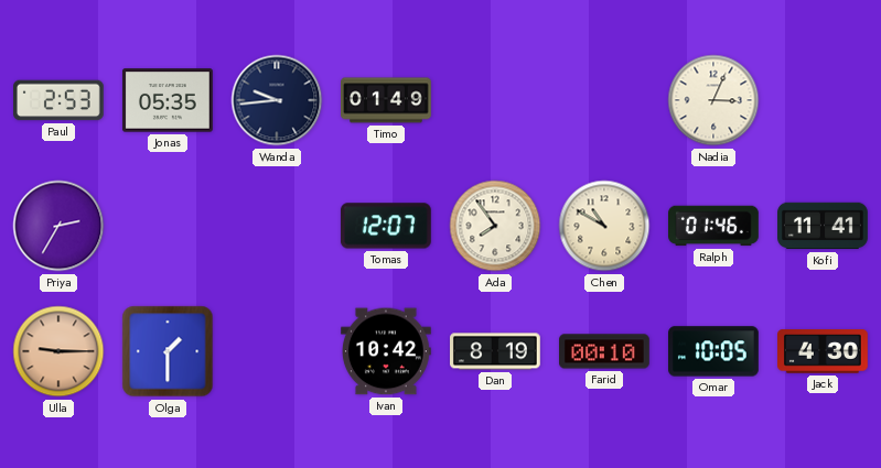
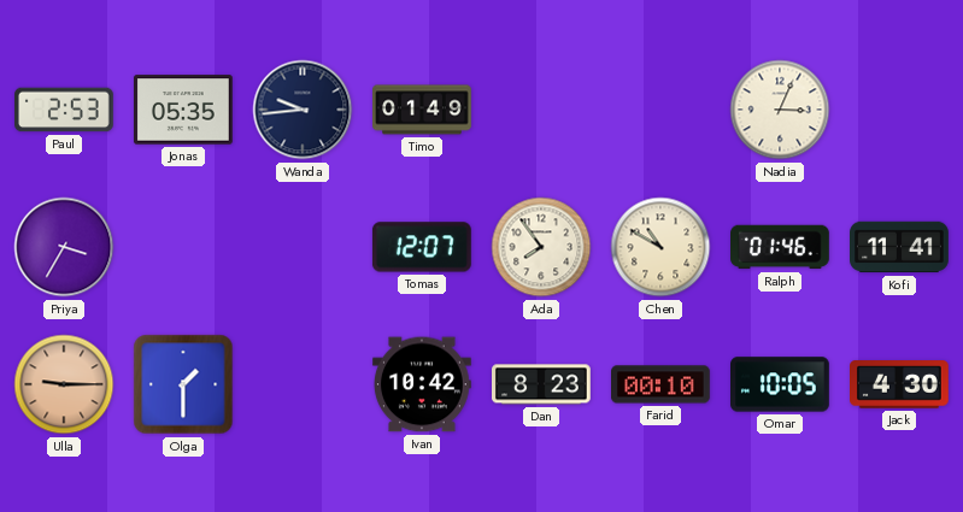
Priya: 2:35 -> 3:35 (64, 247)
Dan: 8:19 -> 8:23 (542, 384)
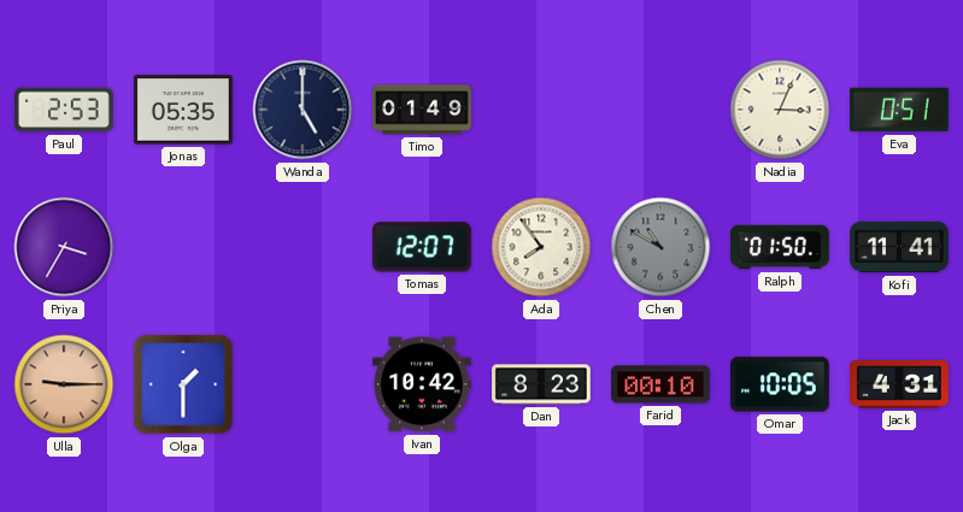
Wanda: 9:44 -> 5:00 (303, 110)
Eva: none -> 0:51 (899, 110)
Chen dial: cream -> grey (660, 247)
Ralph: 01:46 -> 01:50 (781, 247)
Jack: 4:30 -> 4:31 (900, 384)
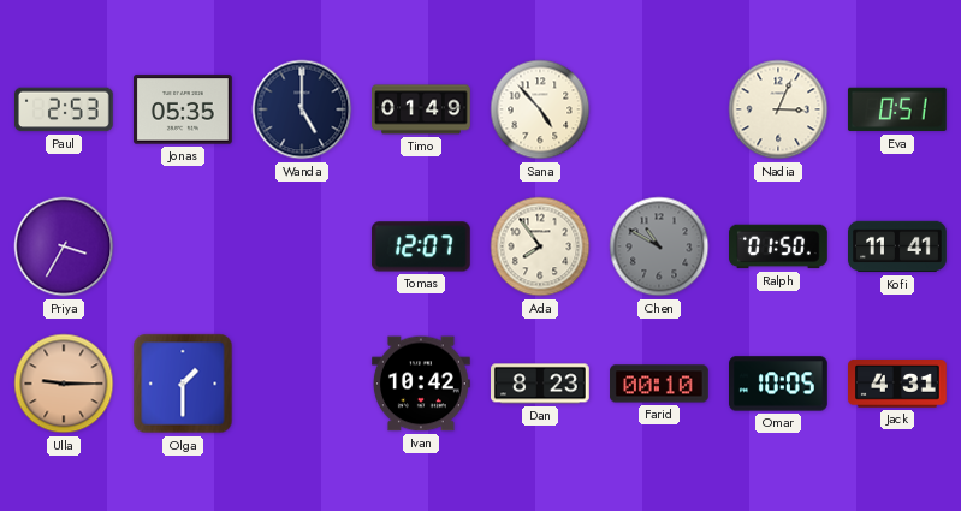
Sana: none -> 4:53 (540, 109)
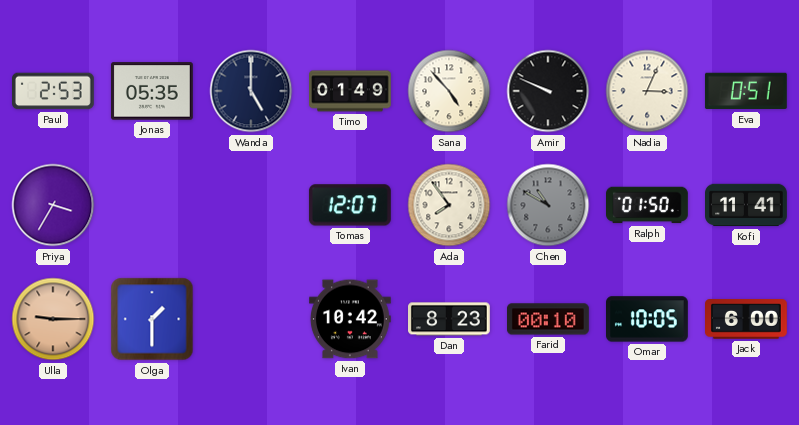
Amir: none -> 9:49 (548, 91)
Jack: 4:31 -> 6:00 (747, 319)
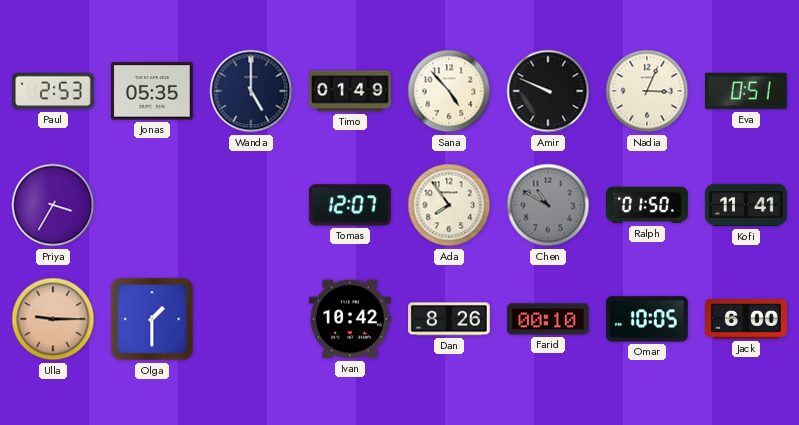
Dan: 8:23 -> 8:26 (450, 319)
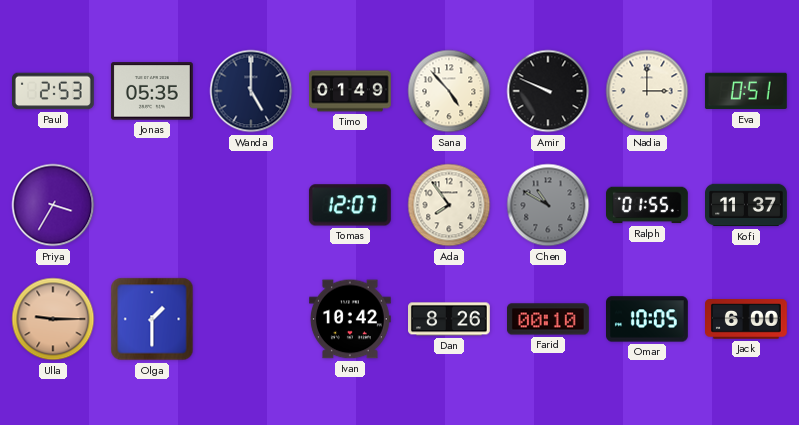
Nadia: 3:04 -> 3:00 (647, 91)
Ralph: 01:50 -> 01:55 (648, 205)
Kofi: 11:41 -> 11:37 (747, 205)
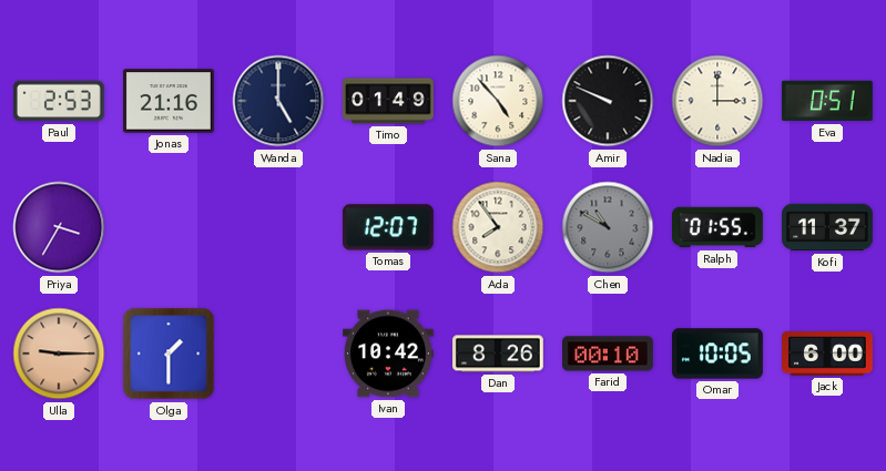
Jonas: 05:35 -> 21:16 (169, 101)
